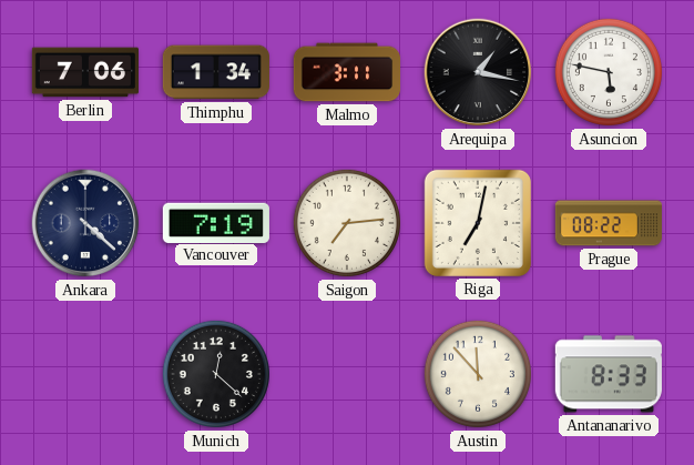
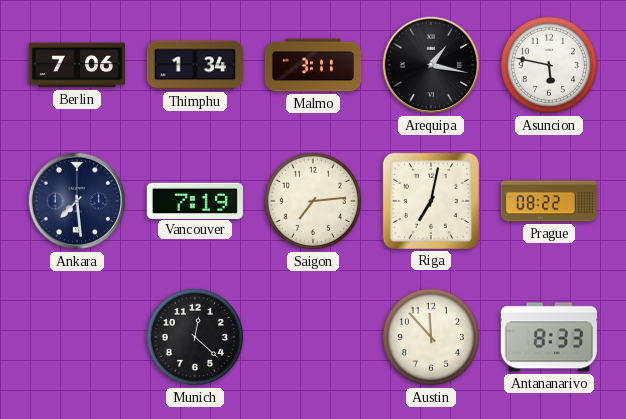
Ankara: 4:22 -> 7:29 (77, 201)
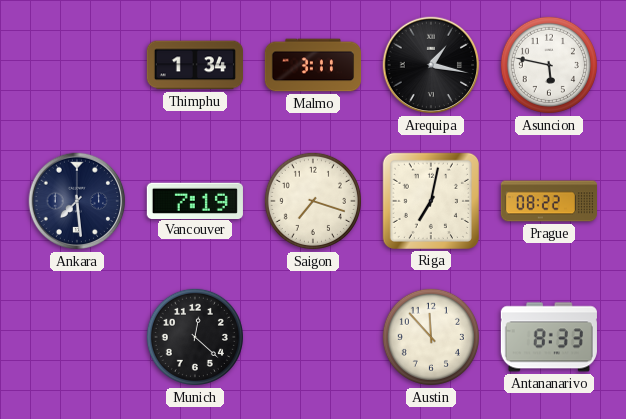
Berlin: 7:06 -> none (77, 65)
Saigon: 7:14 -> 7:18 (313, 201)
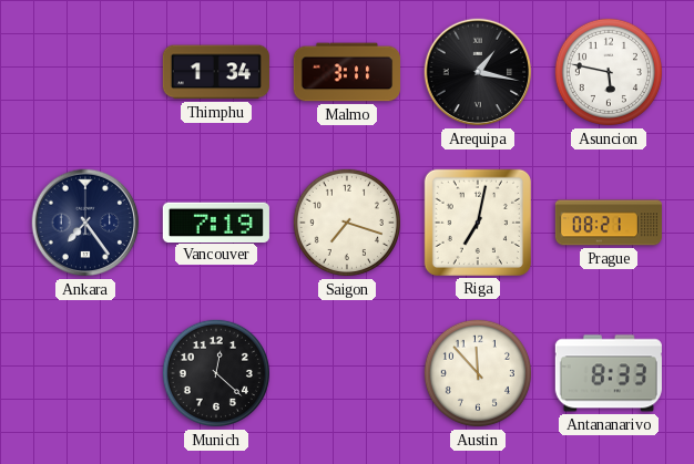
Ankara: 7:29 -> 7:24 (85, 223)
Prague: 08:22 -> 08:21 (609, 223)
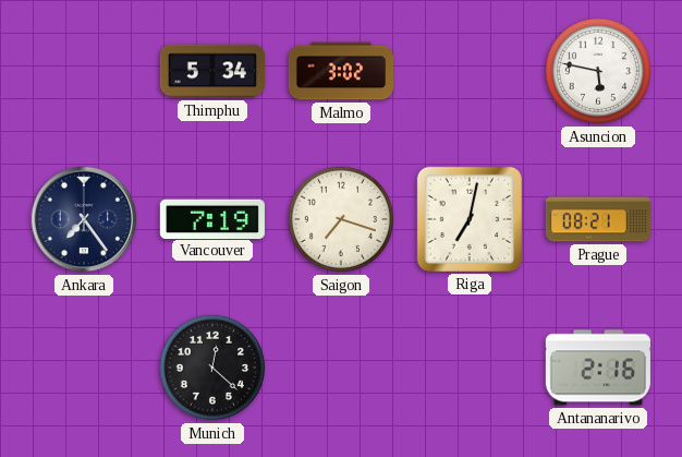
Thimphu: 1:34 -> 5:34 (212, 71)
Malmo: 3:11 -> 3:02 (340, 71)
Arequipa: 1:17 -> none (478, 72)
Austin: 11:53 -> none (478, 373)
Antananarivo: 8:33 -> 2:16 (598, 368)
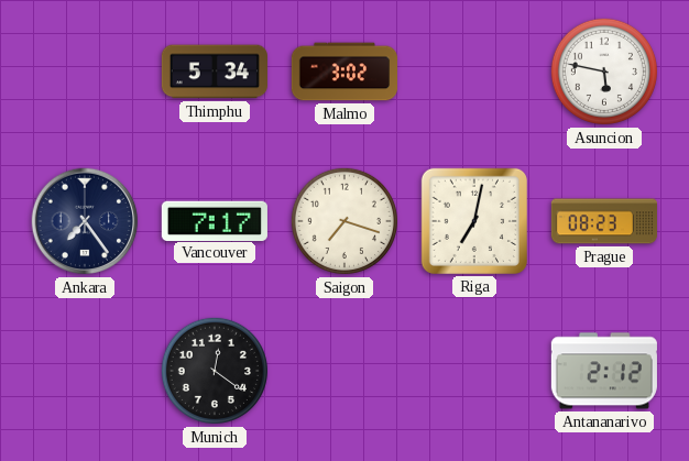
Vancouver: 7:19 -> 7:17 (215, 220)
Prague: 08:21 -> 08:23 (604, 221)
Munich: 12:22 -> 12:21 (215, 371)
Antananarivo: 2:16 -> 2:12 (604, 371)
